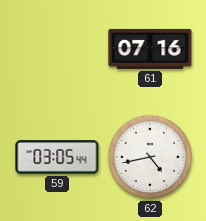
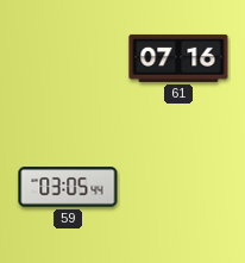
62: 4:43 -> none (150, 157)
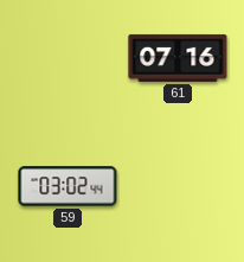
59: 03:05 -> 03:02 (68, 186)
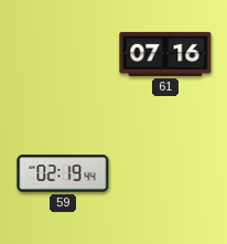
59: 03:02 -> 02:19 (63, 173)
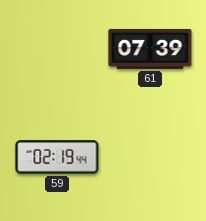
61: 07:16 -> 07:39 (150, 49)
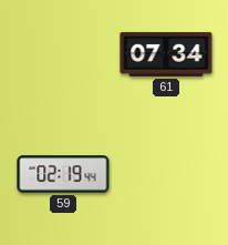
61: 07:39 -> 07:34 (166, 54)
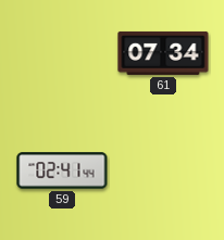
59: 02:19 -> 02:41 (62, 170)
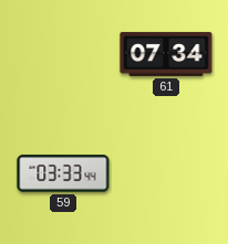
59: 02:41 -> 03:33 (63, 173)
